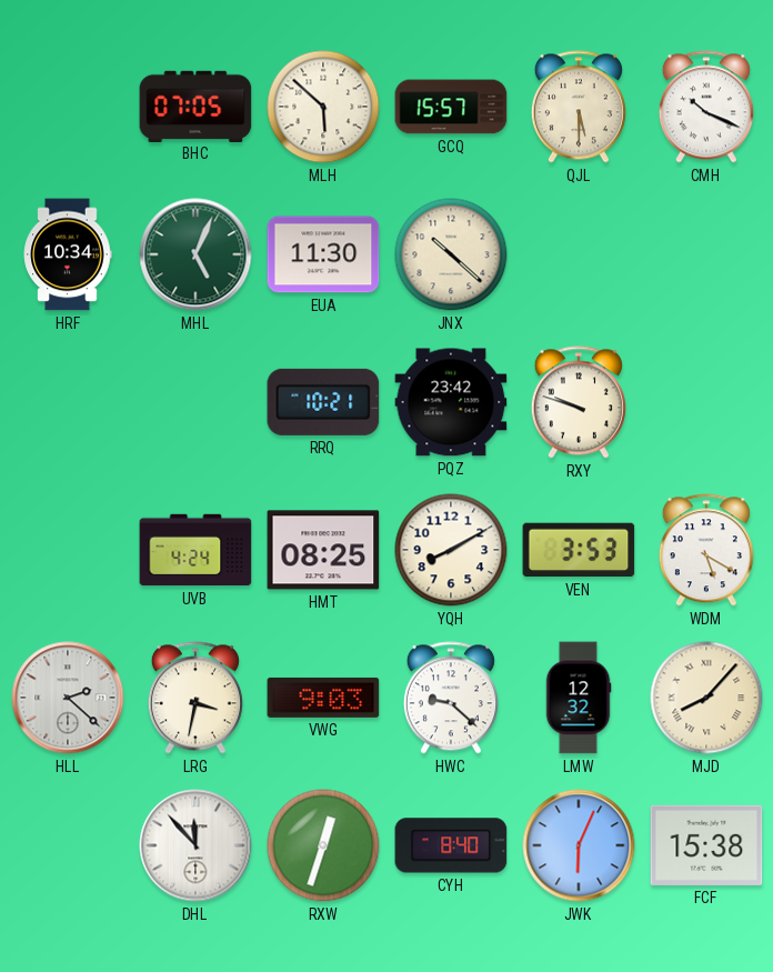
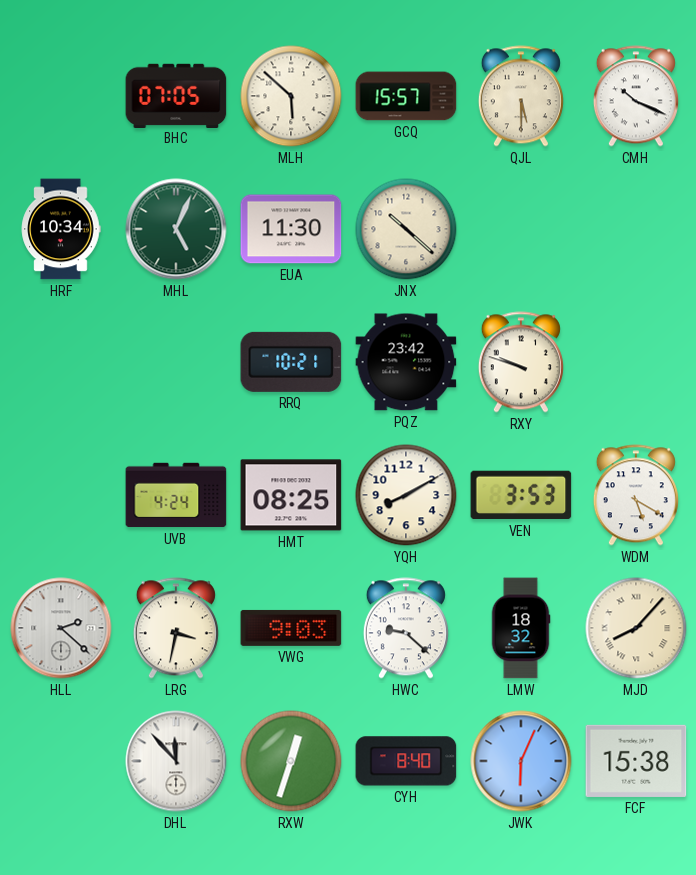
LMW: 12:32 -> 18:32 (521, 628)
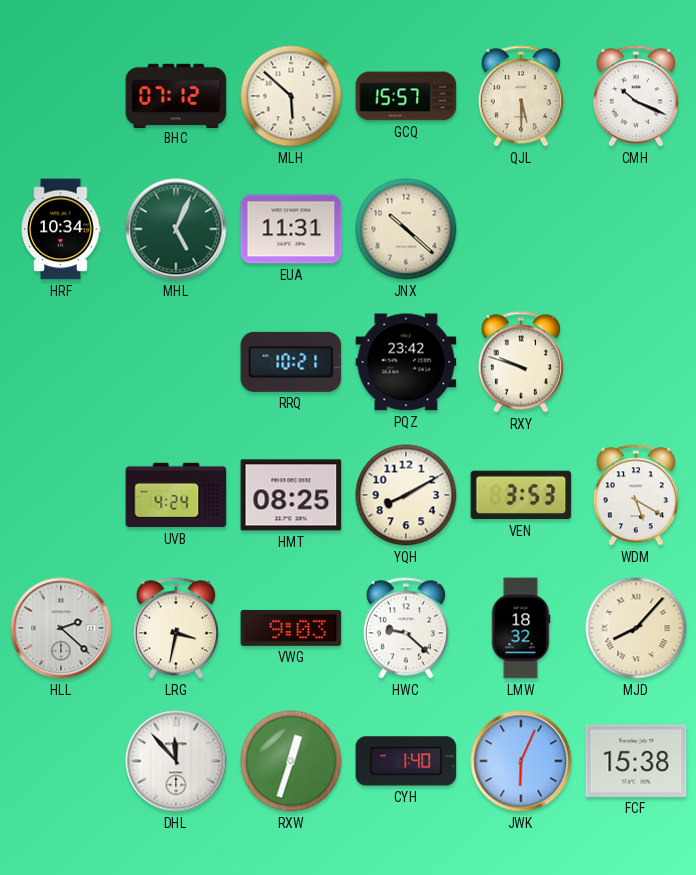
BHC: 07:05 -> 07:12 (176, 95)
EUA: 11:30 -> 11:31 (291, 229)
CYH: 8:40 -> 1:40 (406, 761)
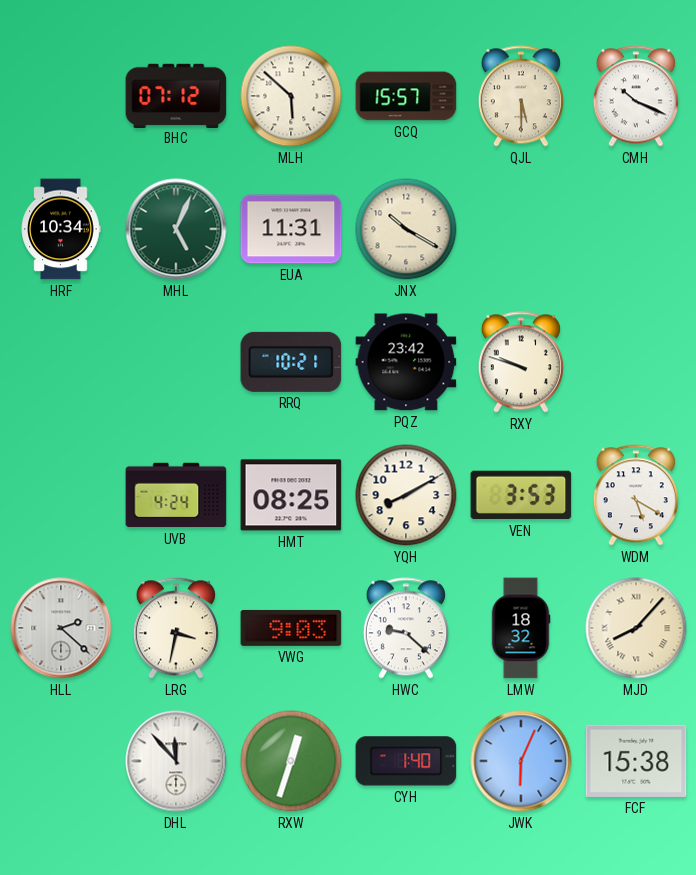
JNX: 10:22 -> 10:20 (406, 229)
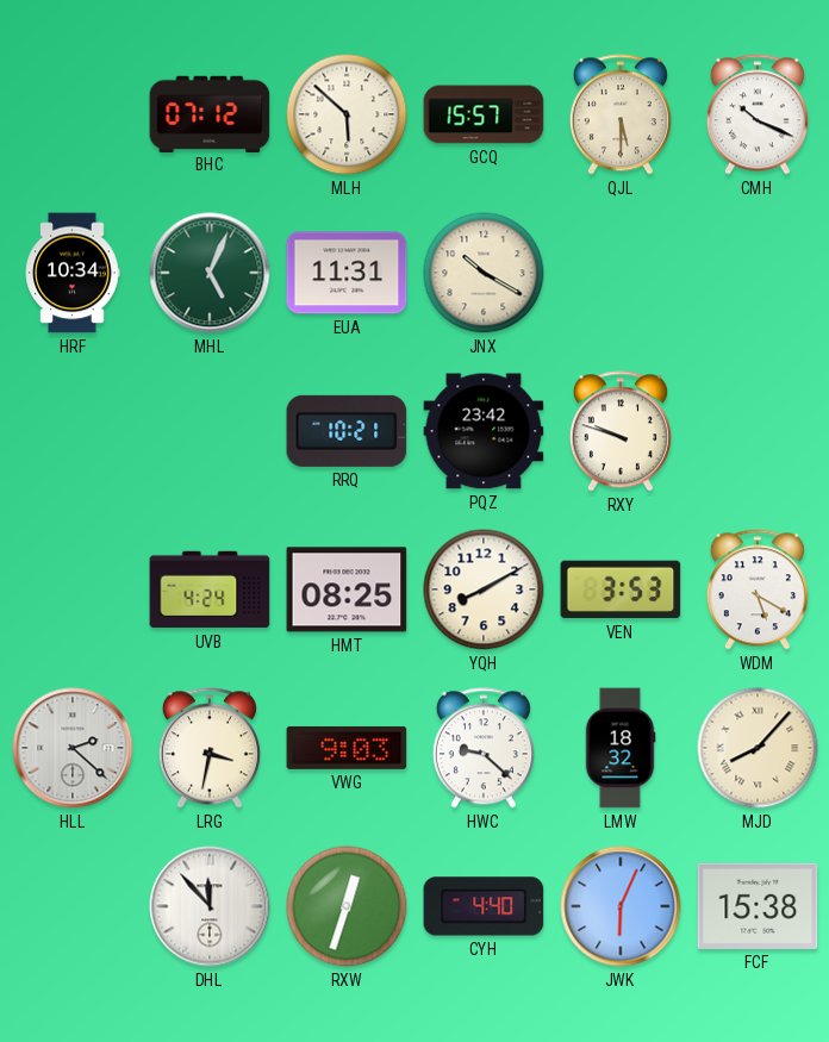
CYH: 1:40 -> 4:40 (484, 906)
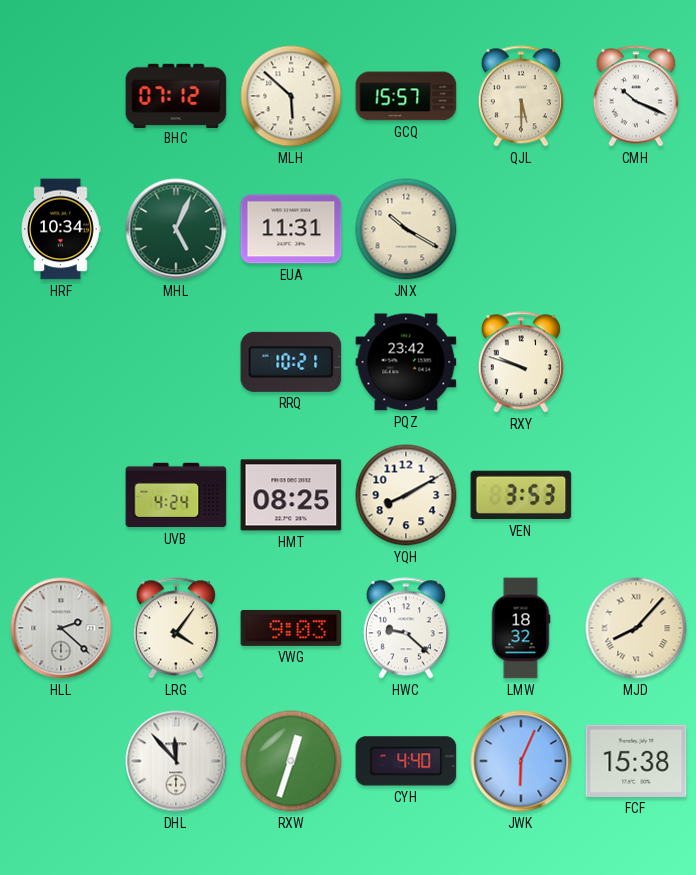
WDM: 5:20 -> none (758, 589)
LRG: 3:32 -> 4:06 (176, 628)
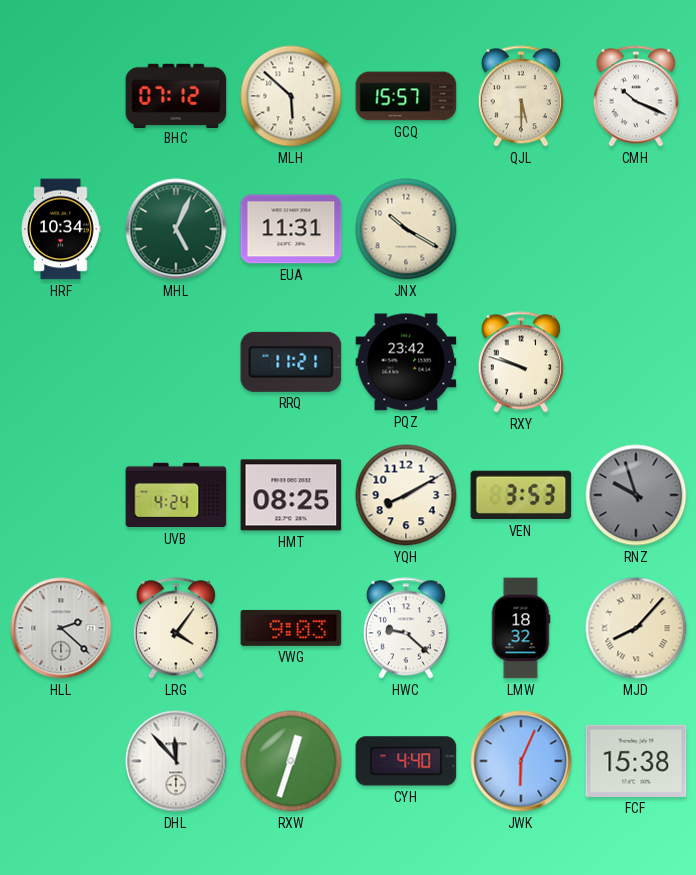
RRQ: 10:21 -> 11:21 (291, 362)
RNZ: none -> 9:57 (636, 495)
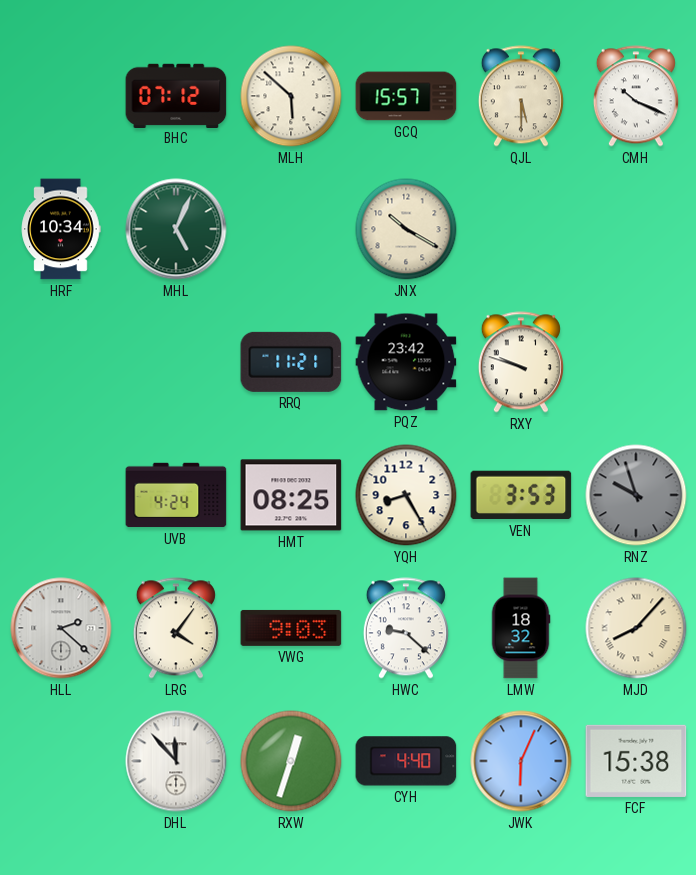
EUA: 11:31 -> none (291, 229)
YQH: 8:10 -> 8:25 (406, 495)
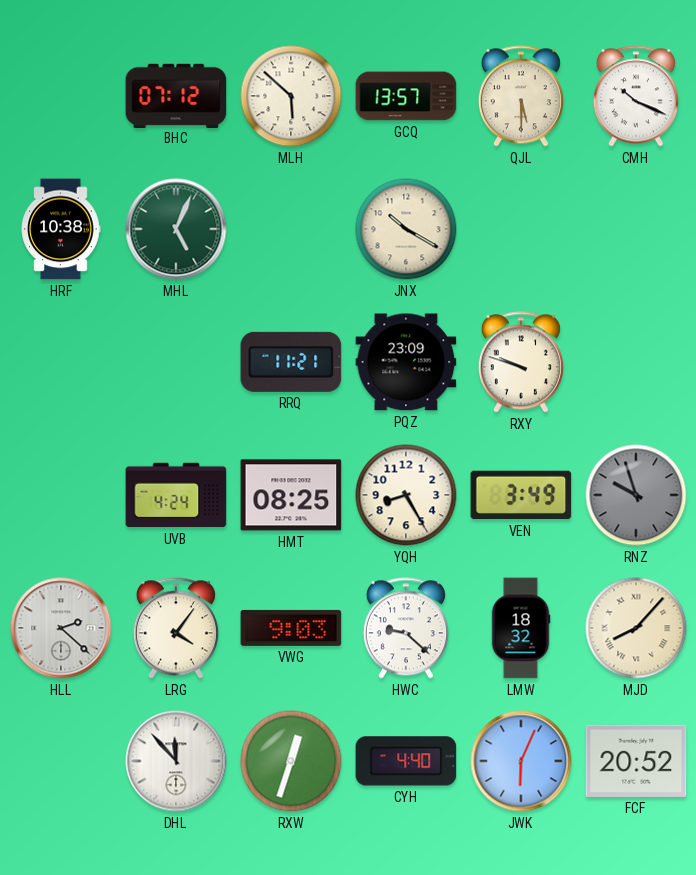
GCQ: 15:57 -> 13:57 (406, 96)
HRF: 10:34 -> 10:38 (61, 229)
PQZ: 23:42 -> 23:09 (406, 362)
VEN: 3:53 -> 3:49 (521, 495)
FCF: 15:38 -> 20:52 (636, 761)
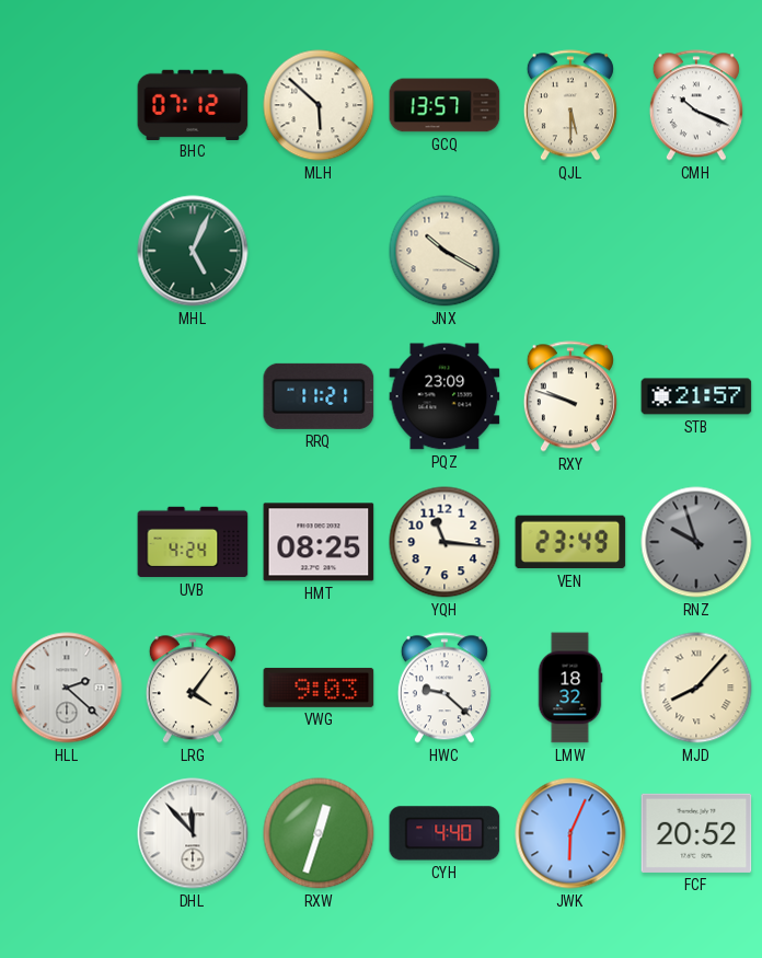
HRF: 10:38 -> none (61, 229)
STB: none -> 21:57 (696, 396)
YQH: 8:25 -> 11:16 (444, 542)
VEN: 3:49 -> 23:49 (570, 542)
